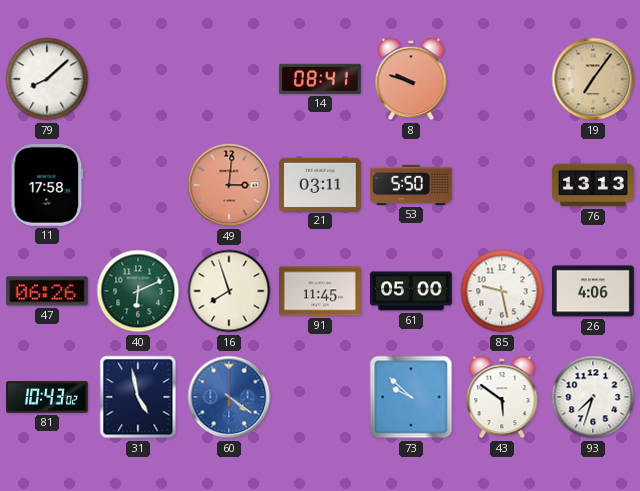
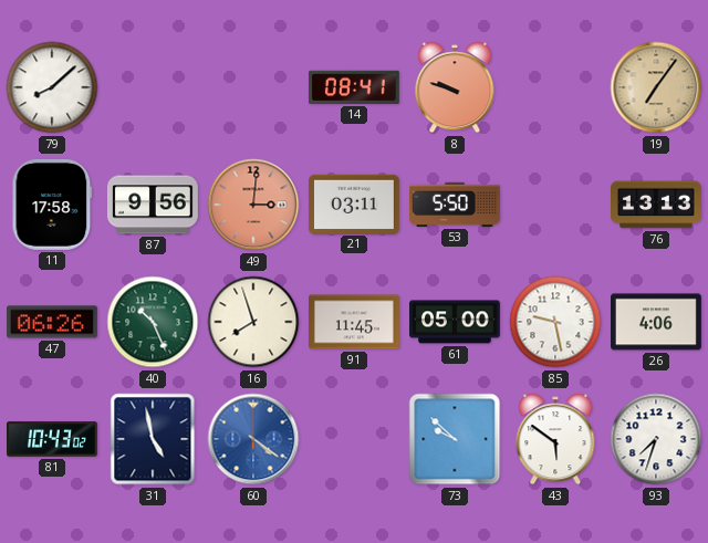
87: none -> 9:56 (153, 205)
40: 6:11 -> 10:26 (153, 322)
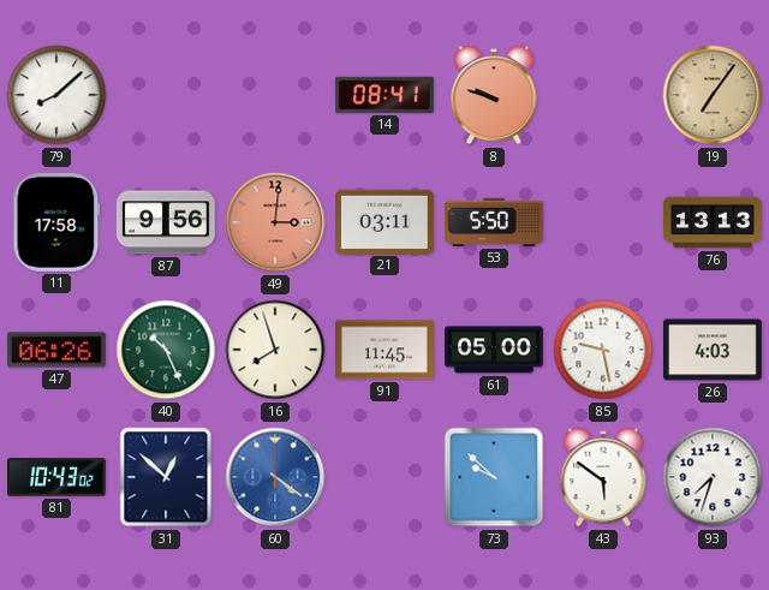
26: 4:06 -> 4:03 (714, 350)
31: 4:58 -> 12:52 (166, 477)
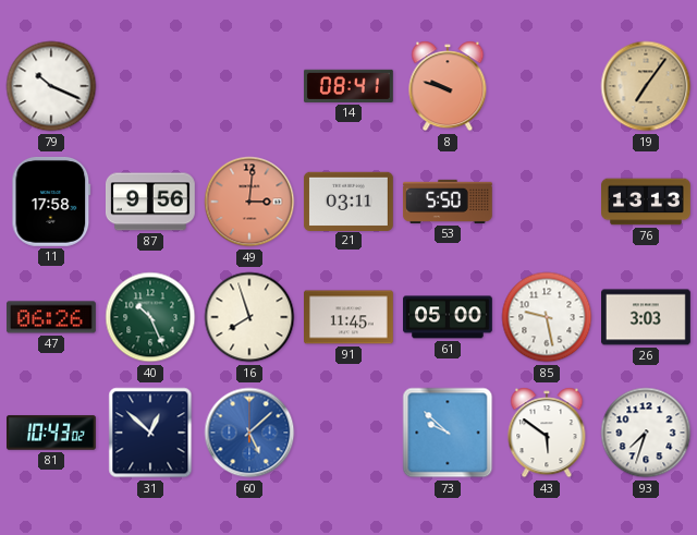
79: 8:08 -> 10:19 (51, 86)
26: 4:03 -> 3:03 (647, 317)
60: 4:21 -> 5:08 (249, 433)
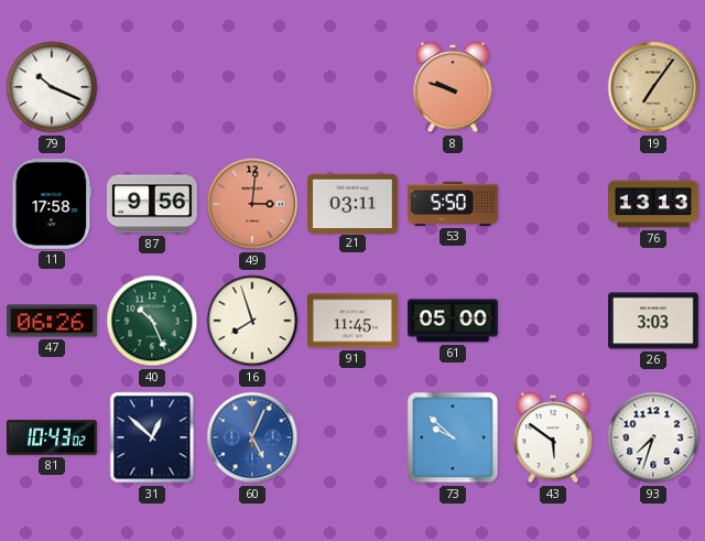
14: 08:41 -> none (348, 86)
85: 9:28 -> none (547, 317)
60: 5:08 -> 5:04 (252, 437)
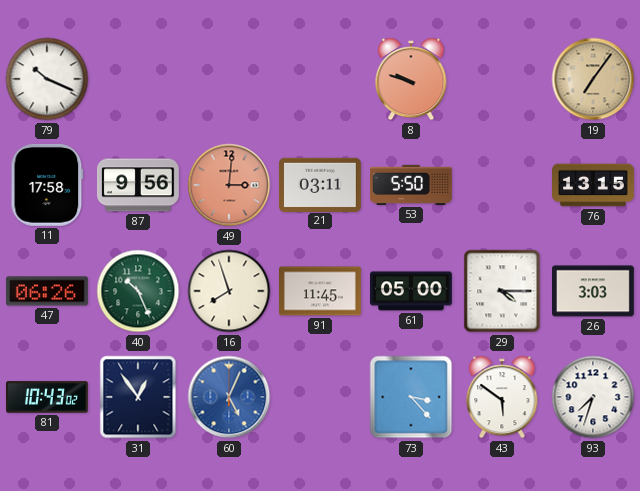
76: 13:13 -> 13:15 (594, 185)
29: none -> 4:15 (502, 291)
31: 12:52 -> 12:54 (138, 397)
73: 9:52 -> 3:23 (411, 397)
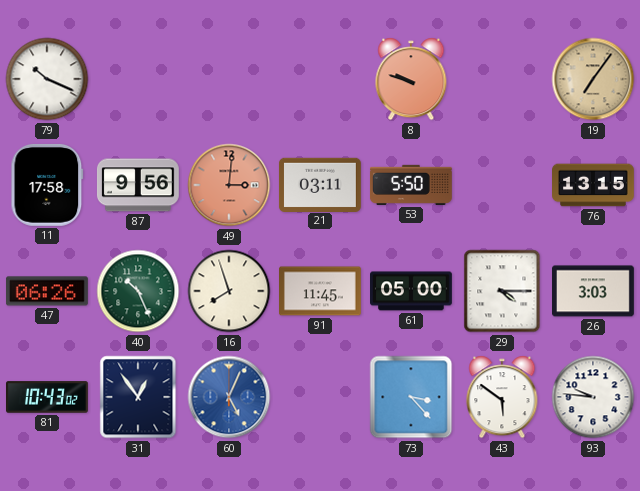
93: 7:33 -> 9:46 (593, 397)
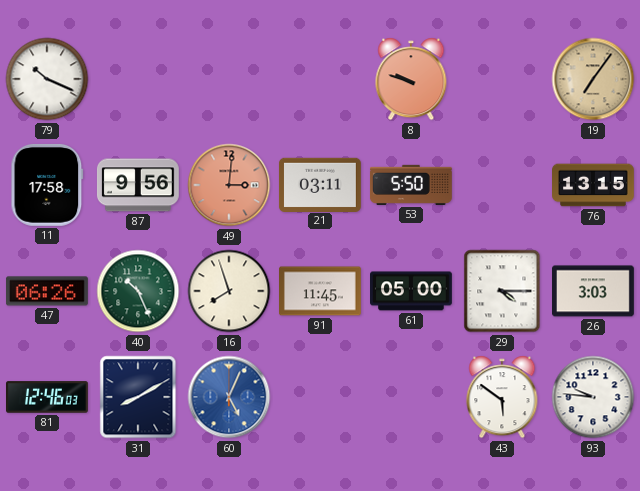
81: 10:43 -> 12:46 (48, 397)
31: 12:54 -> 8:10 (138, 397)
73: 3:23 -> none (411, 397)
